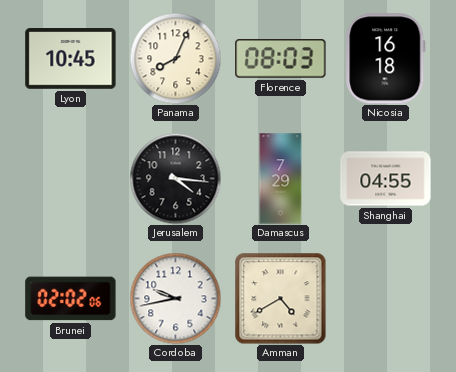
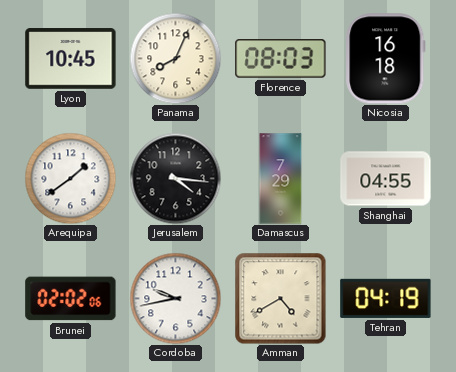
Arequipa: none -> 1:39 (70, 178)
Tehran: none -> 04:19 (386, 298)
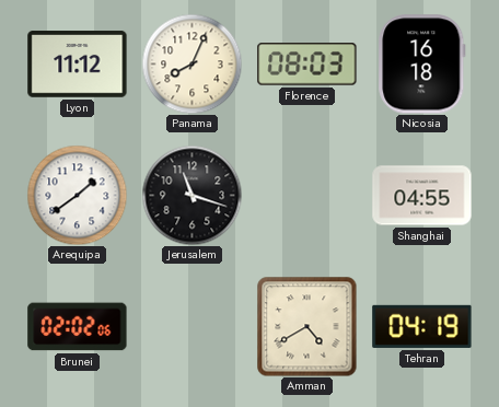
Lyon: 10:45 -> 11:12 (78, 65)
Jerusalem: 4:16 -> 11:18 (192, 195)
Damascus: 7:29 -> none (281, 179)
Cordoba: 9:43 -> none (175, 298)
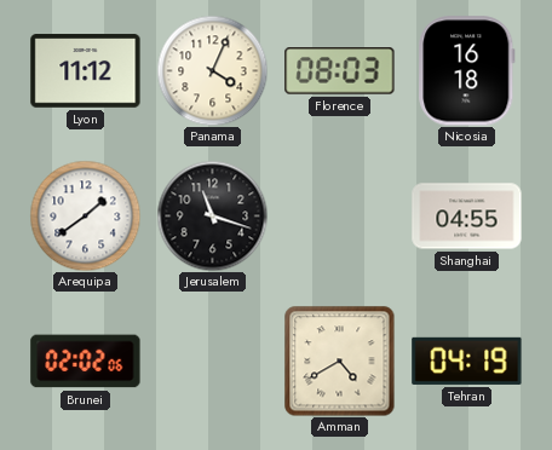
Panama: 8:04 -> 4:04 (212, 70)
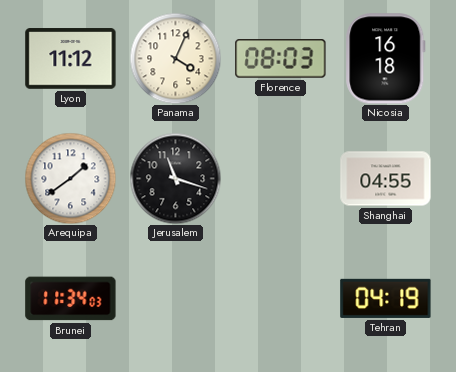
Brunei: 02:02 -> 11:34 (71, 299)
Amman: 4:40 -> none (340, 362)
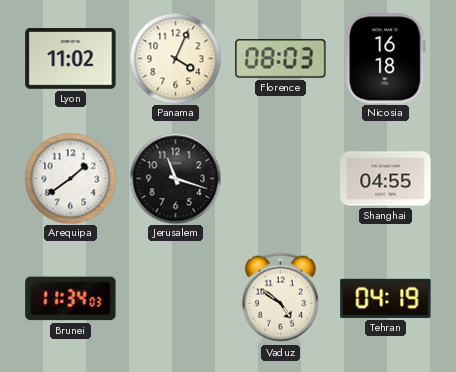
Lyon: 11:12 -> 11:02 (71, 59)
Vaduz: none -> 4:51 (280, 298)
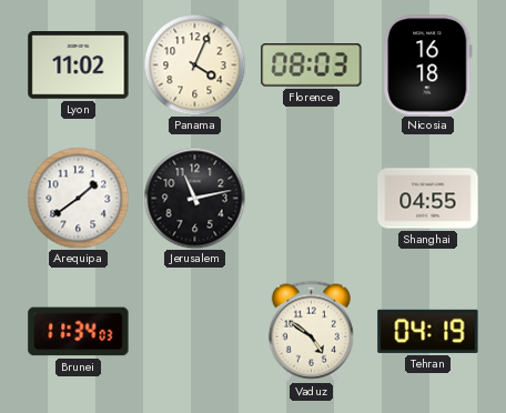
Jerusalem: 11:18 -> 11:13 (194, 198)
